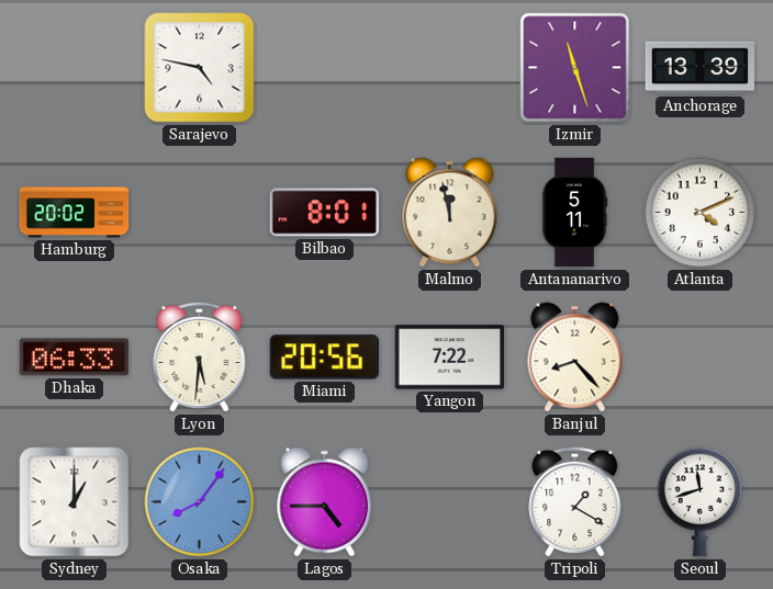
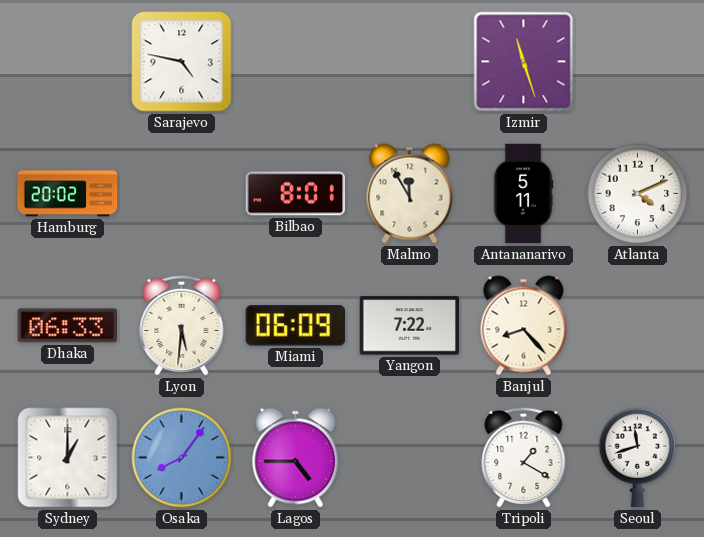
Anchorage: 13:39 -> none (701, 68)
Malmo: 11:58 -> 11:55 (410, 194)
Miami: 20:56 -> 06:09 (295, 326)
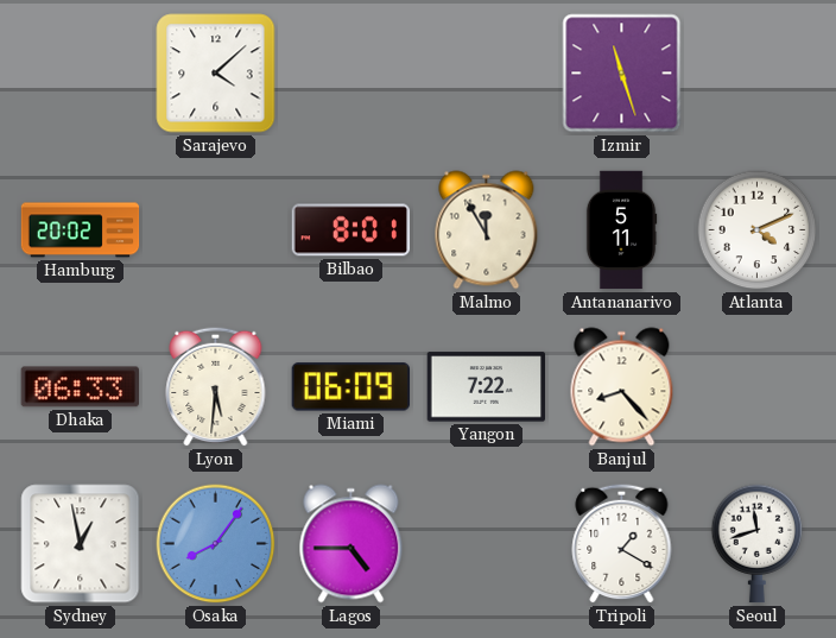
Sarajevo: 4:47 -> 4:08 (216, 74)
Sydney: 1:00 -> 12:58 (81, 544)
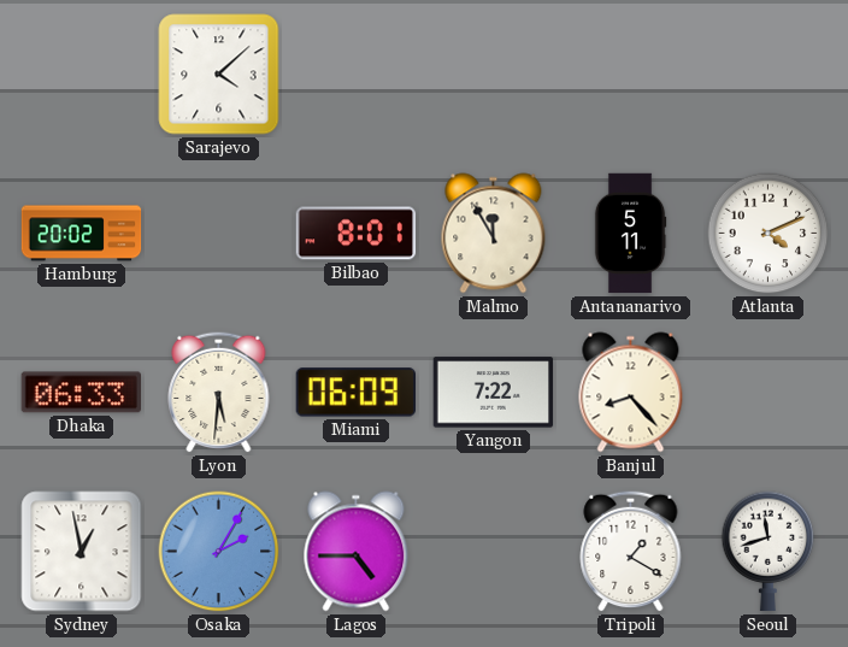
Izmir: 11:27 -> none (622, 74)
Osaka: 8:06 -> 2:05 (219, 552)
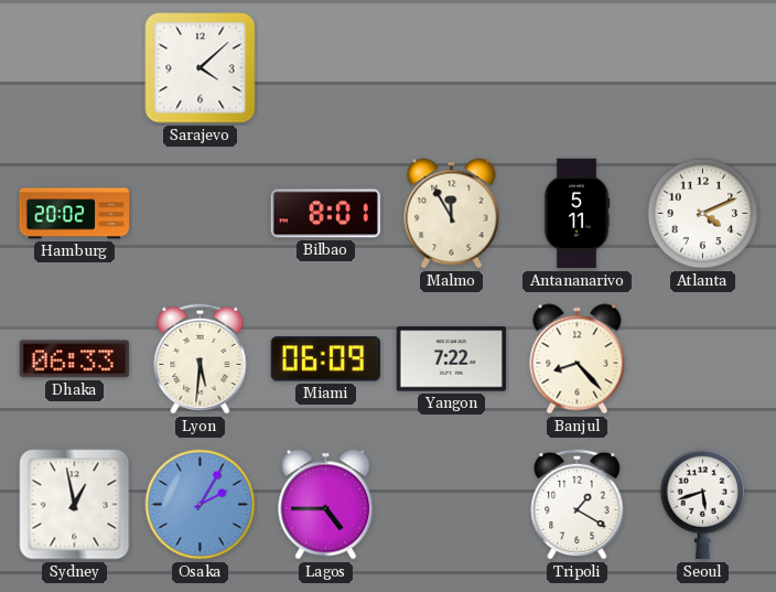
Seoul: 11:42 -> 5:42 (703, 505)
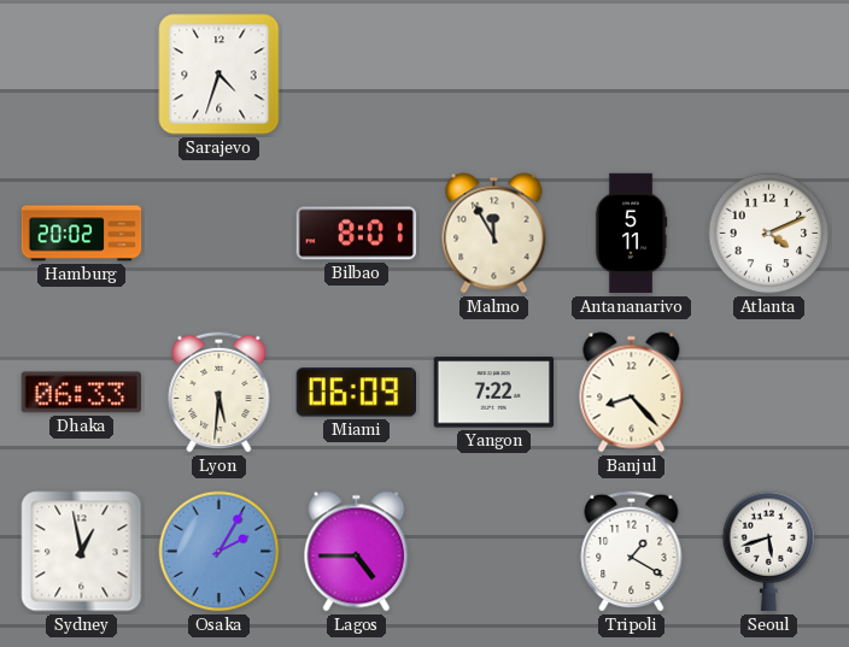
Sarajevo: 4:08 -> 4:33 (219, 75)
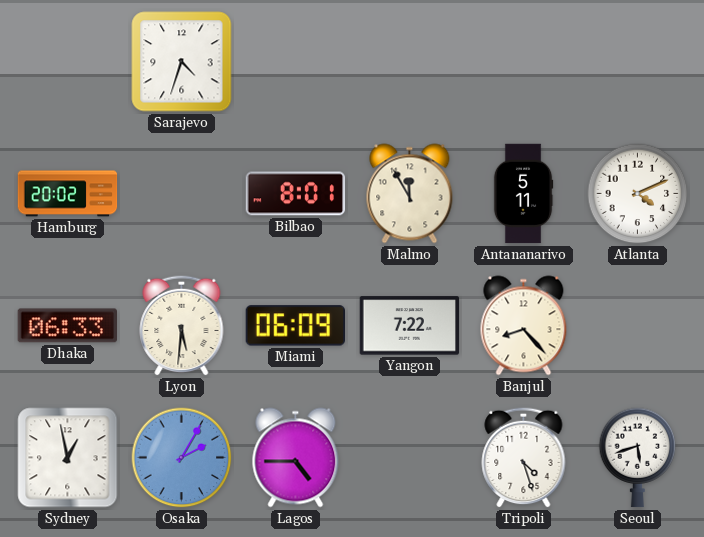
Tripoli: 1:20 -> 4:27 (524, 457)
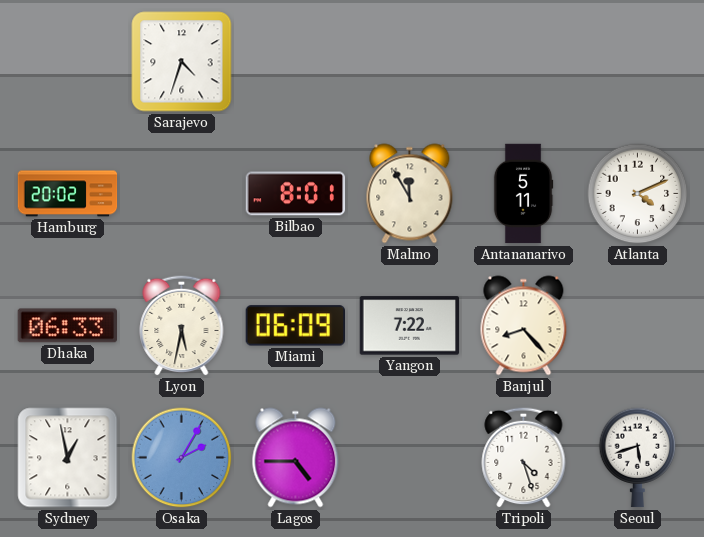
Lyon: 5:31 -> 5:32 (182, 325)
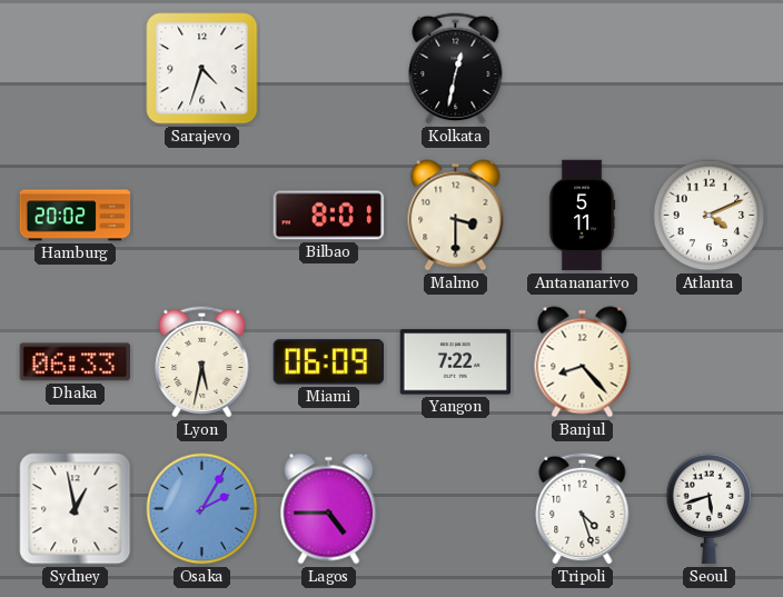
Kolkata: none -> 12:32 (456, 68)
Malmo: 11:55 -> 3:30 (456, 216)
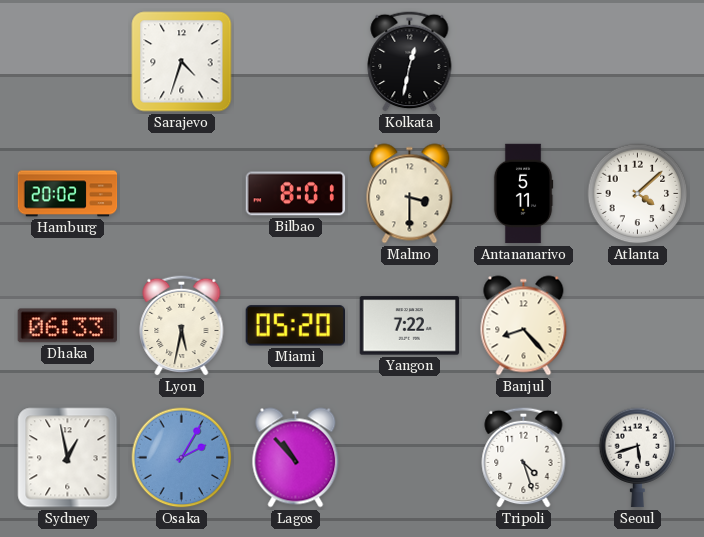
Atlanta: 4:11 -> 4:08 (638, 194)
Miami: 06:09 -> 05:20 (295, 326)
Lagos: 4:45 -> 10:53 (296, 458)
